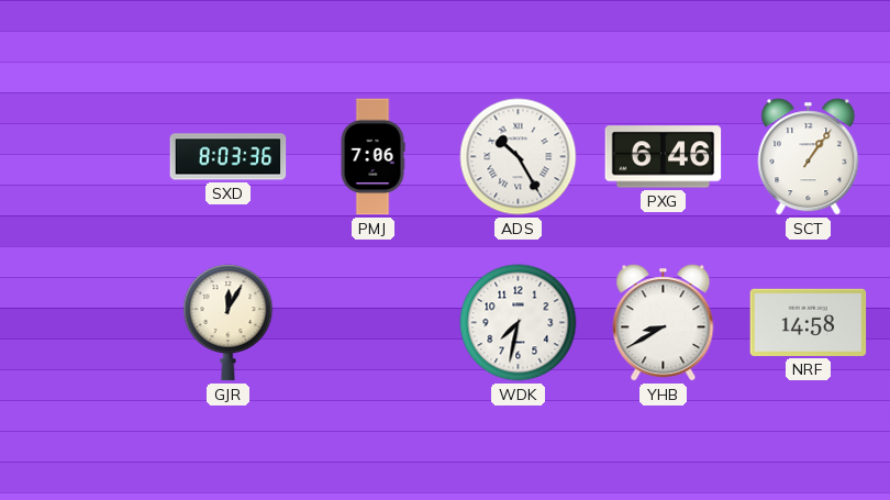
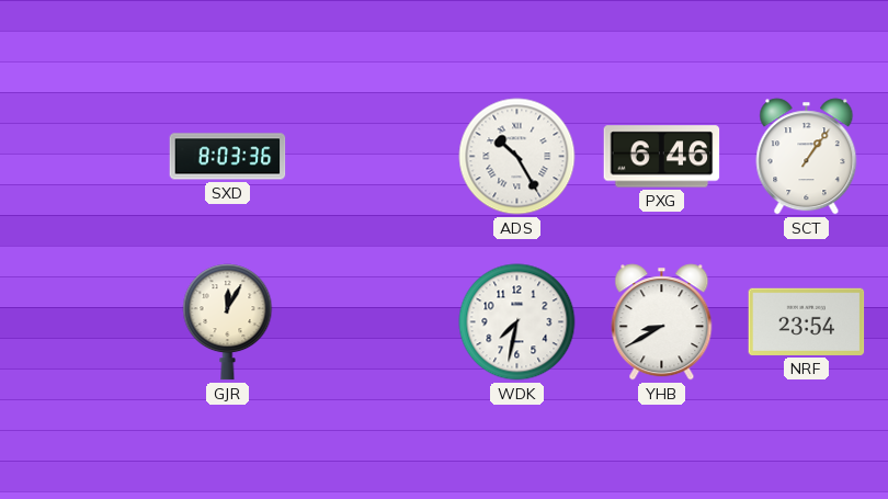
PMJ: 7:06 -> none (372, 157)
NRF: 14:58 -> 23:54 (807, 321)
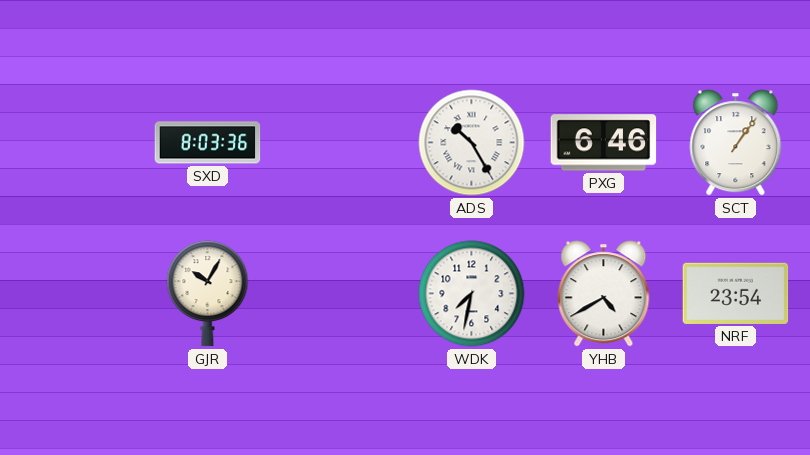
GJR: 12:05 -> 10:05 (208, 294)
YHB: 8:40 -> 4:40 (604, 294)
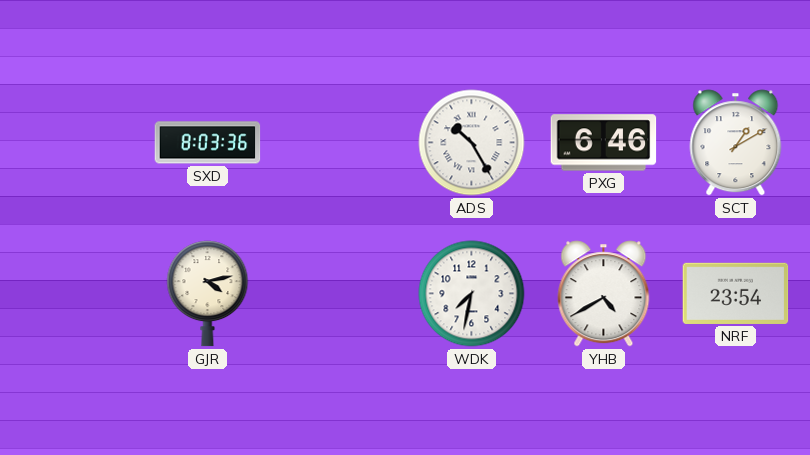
SCT: 1:06 -> 1:10 (736, 143)
GJR: 10:05 -> 4:13 (208, 294)
